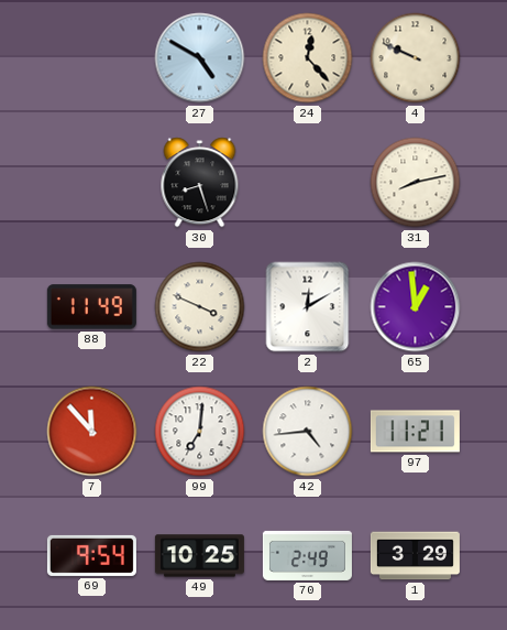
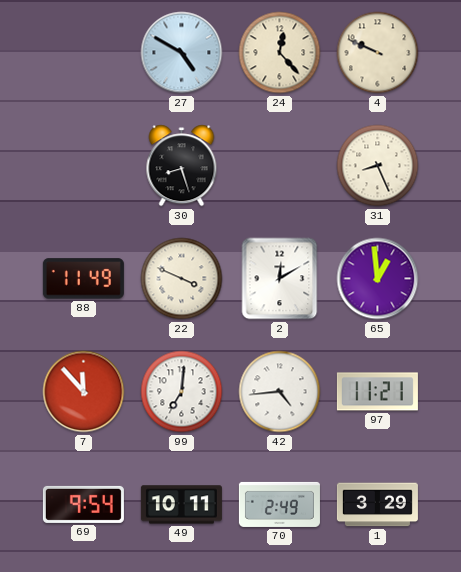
31: 8:13 -> 8:26 (378, 166)
49: 10:25 -> 10:11 (181, 505)
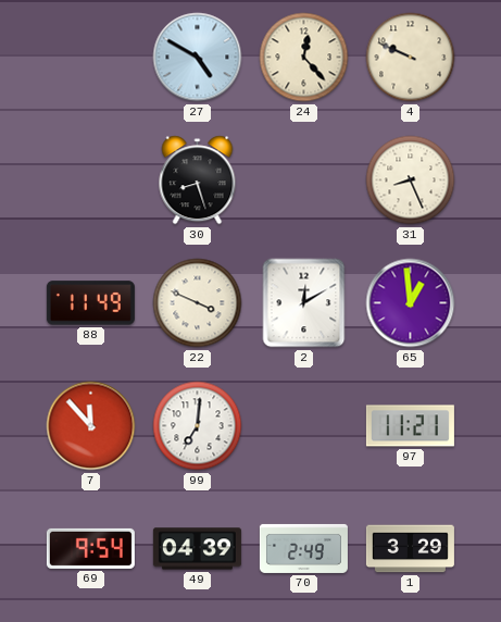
42: 4:44 -> none (280, 392)
49: 10:11 -> 04:39 (197, 549)
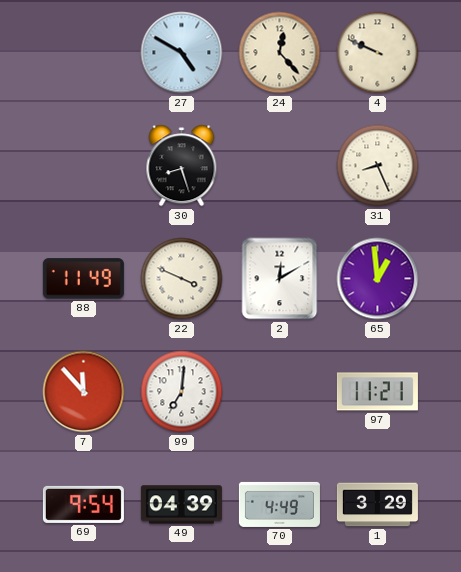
70: 2:49 -> 4:49 (279, 504)
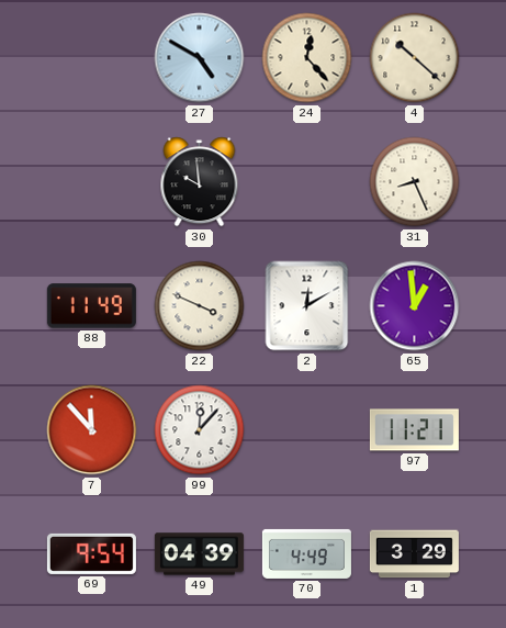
4: 9:49 -> 10:22 (415, 58)
30: 8:27 -> 9:59 (200, 182)
99: 7:01 -> 12:07 (200, 430)
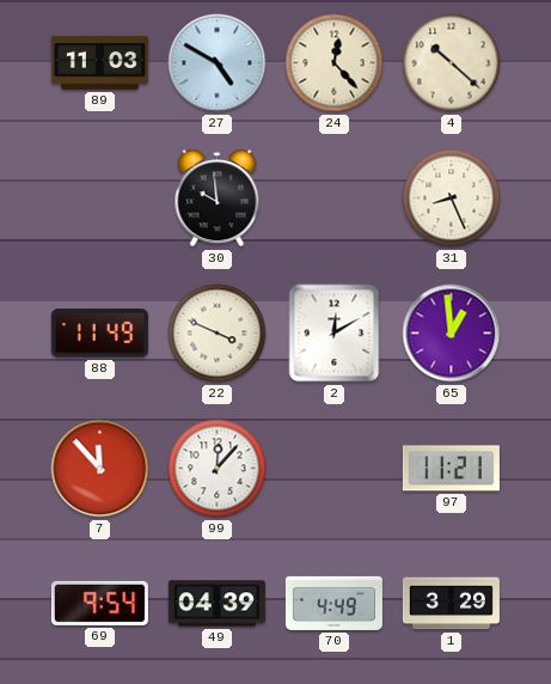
89: none -> 11:03 (99, 62)
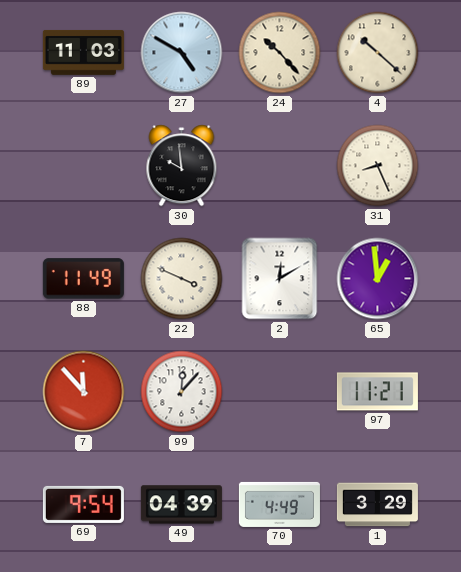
24: 12:23 -> 10:23 (280, 53)
